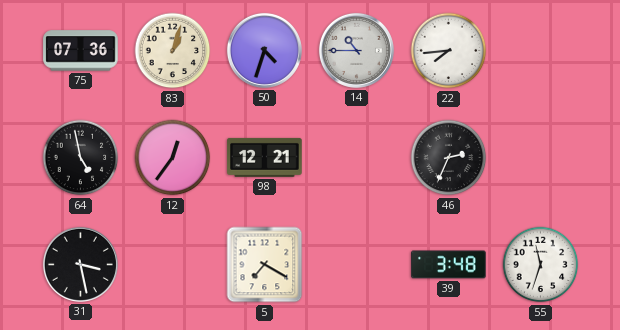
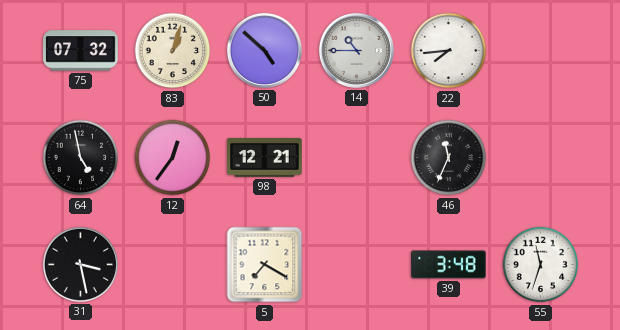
75: 07:36 -> 07:32 (81, 51)
50: 4:33 -> 4:52 (264, 50)
46: 2:34 -> 11:34 (449, 158)
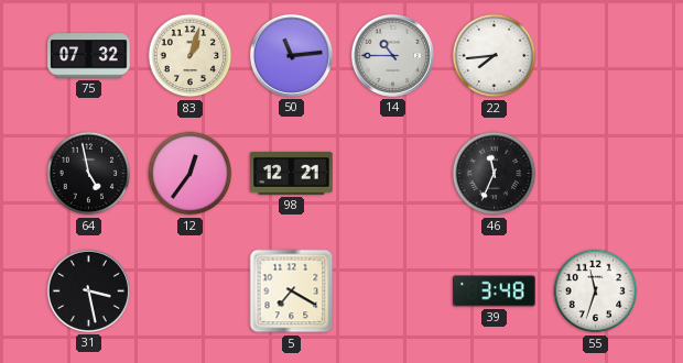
50: 4:52 -> 11:14 (291, 55)
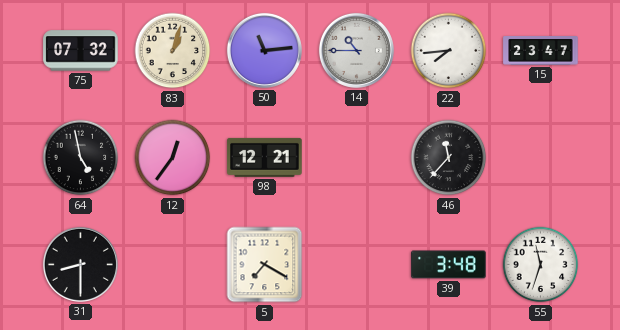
15: none -> 23:47 (541, 51)
46: 11:34 -> 11:37 (449, 158)
31: 3:28 -> 8:30 (80, 264)
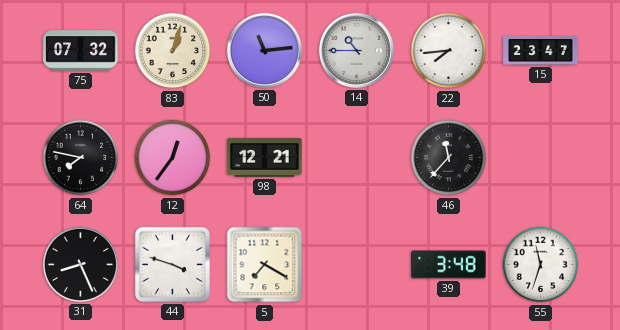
64: 4:58 -> 7:47 (81, 158)
31: 8:30 -> 8:26 (80, 264)
44: none -> 3:48 (172, 264)
